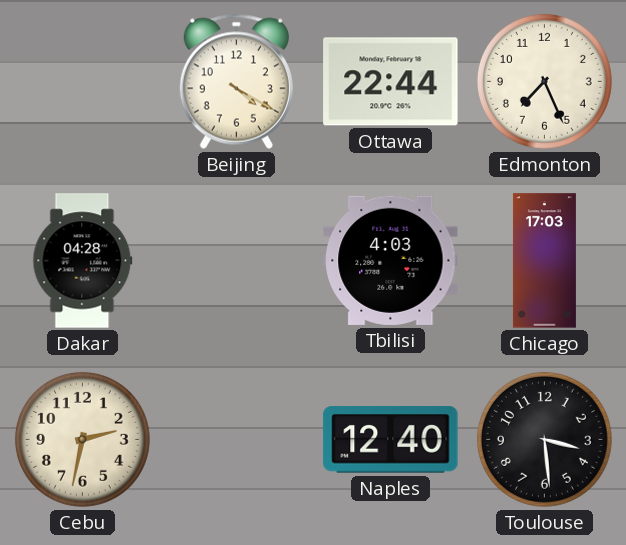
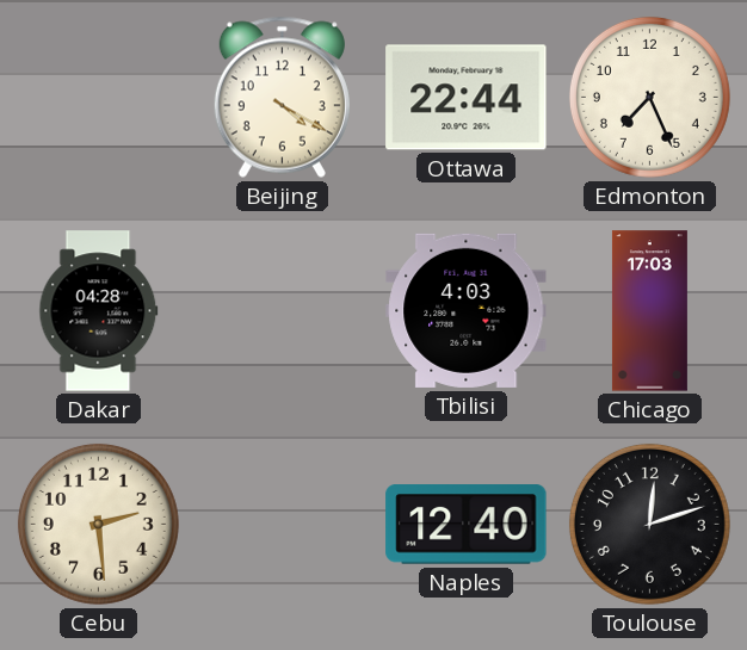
Cebu: 2:32 -> 2:29 (98, 524)
Toulouse: 3:29 -> 12:12 (649, 524)
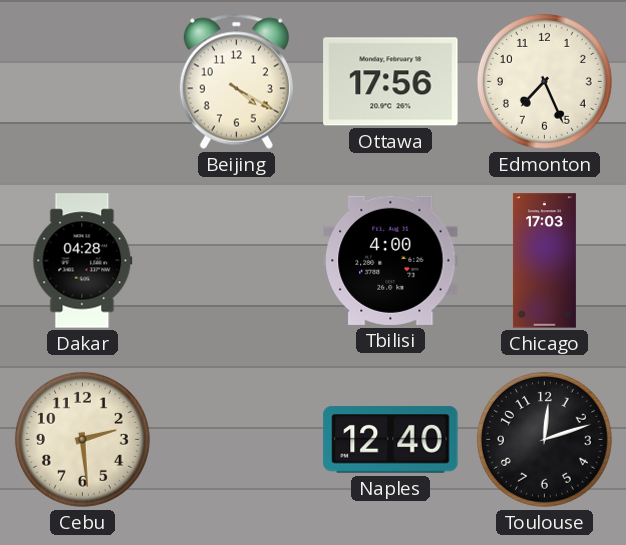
Ottawa: 22:44 -> 17:56 (391, 82)
Tbilisi: 4:03 -> 4:00 (391, 260)
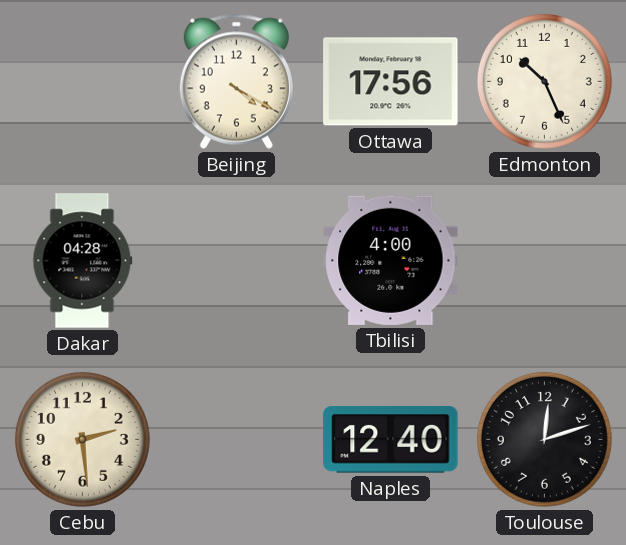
Edmonton: 7:26 -> 10:26 (544, 81)
Chicago: 17:03 -> none (544, 261)
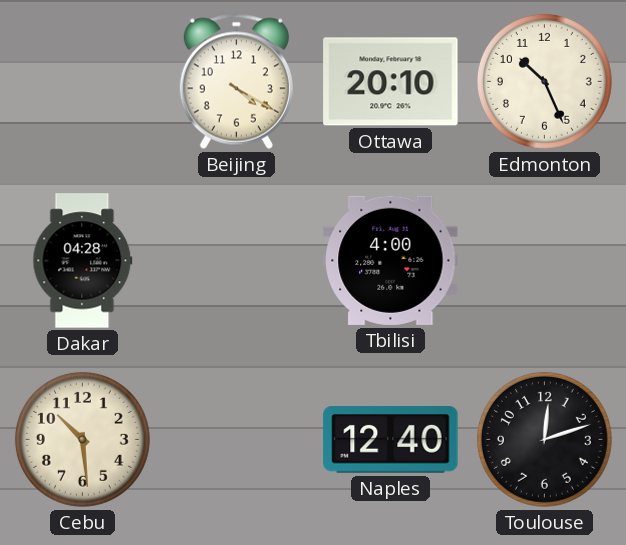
Ottawa: 17:56 -> 20:10 (391, 82)
Cebu: 2:29 -> 10:29 (82, 439)
